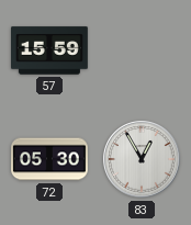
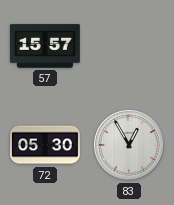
57: 15:59 -> 15:57 (46, 46)
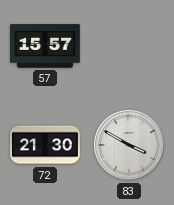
72: 05:30 -> 21:30 (46, 145)
83: 12:55 -> 3:50 (129, 145)
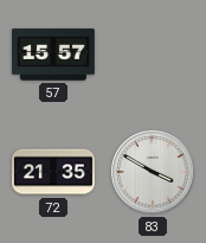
72: 21:30 -> 21:35 (54, 172)
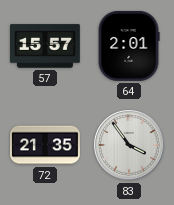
64: none -> 2:01 (129, 46)
83: 3:50 -> 3:54 (129, 145)
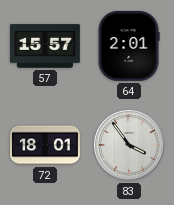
72: 21:35 -> 18:01 (46, 145)
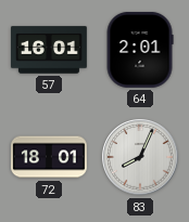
57: 15:57 -> 16:01 (50, 50)
83: 3:54 -> 8:04 (140, 157)
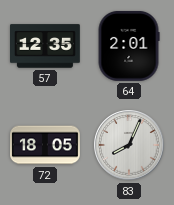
57: 16:01 -> 12:35 (46, 46)
72: 18:01 -> 18:05 (46, 145)
